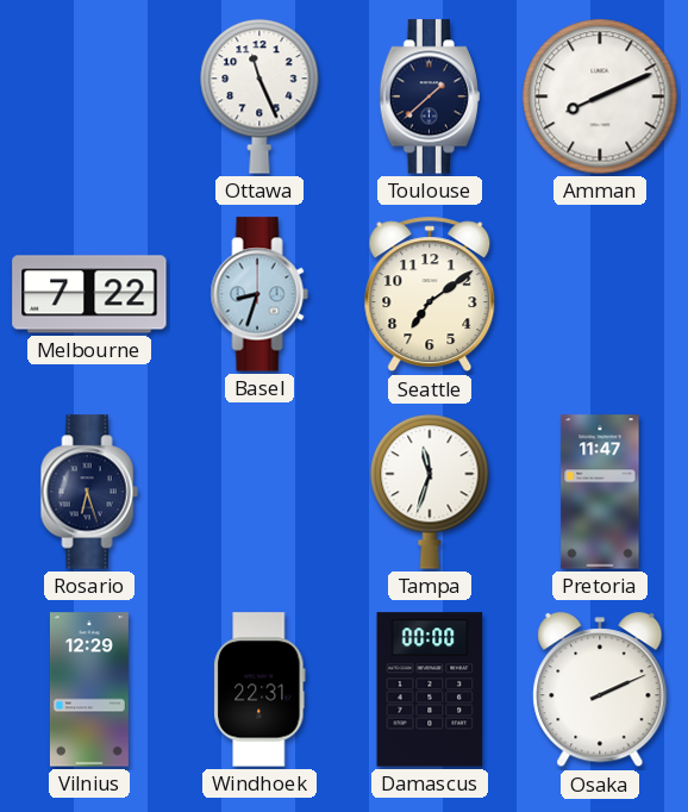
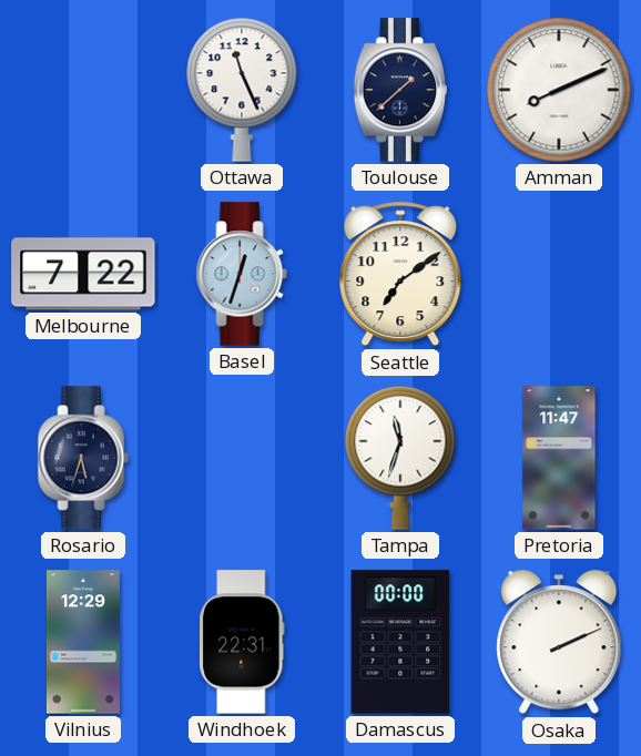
Basel: 8:33 -> 12:33 (242, 274)
Rosario: 6:27 -> 5:33 (83, 458)
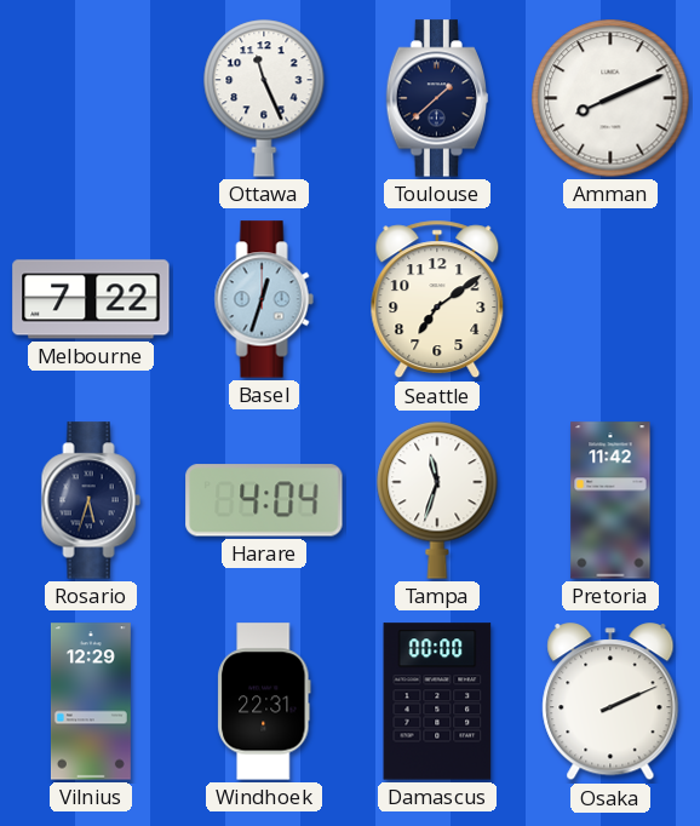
Harare: none -> 4:04 (264, 500)
Pretoria: 11:47 -> 11:42 (610, 500)
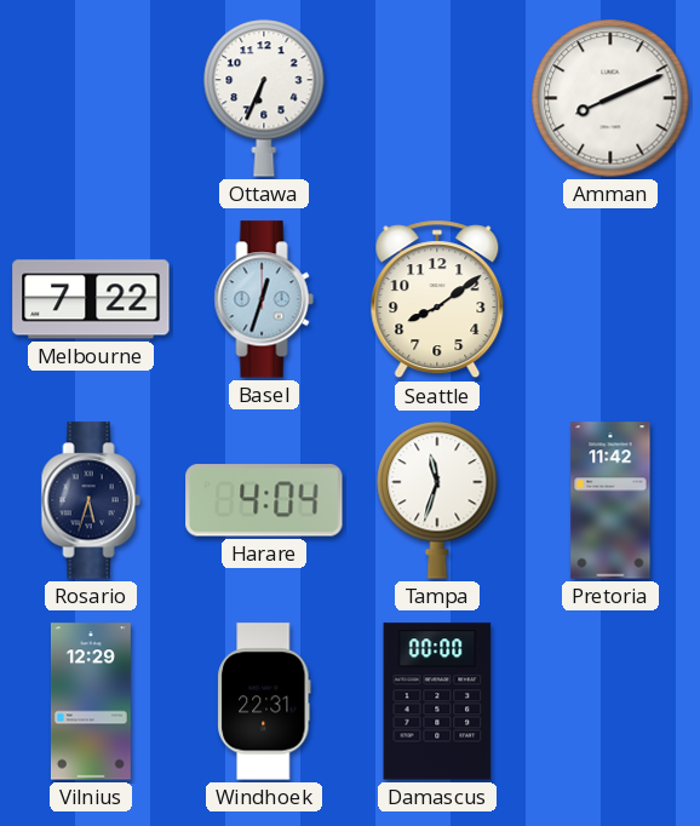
Ottawa: 11:26 -> 6:34 (264, 98)
Toulouse: 1:38 -> none (436, 98)
Seattle: 7:09 -> 8:09 (437, 299)
Osaka: 2:11 -> none (610, 702)
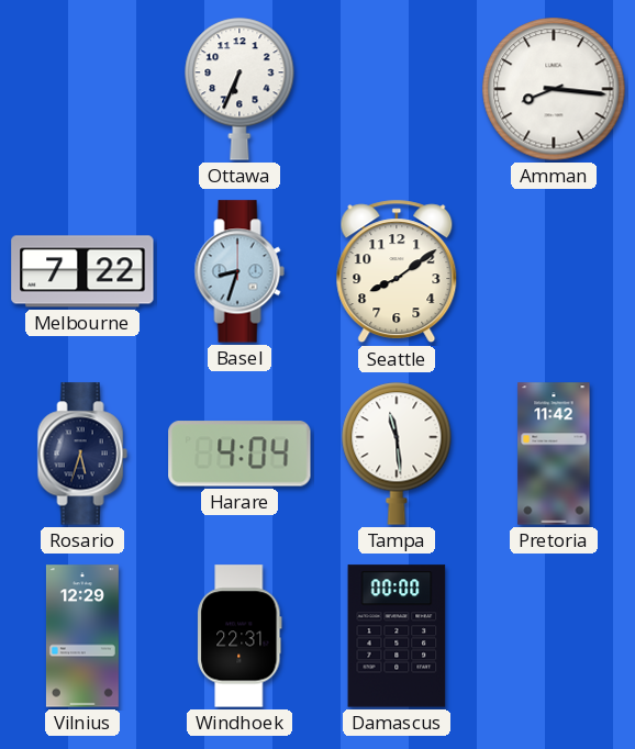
Amman: 8:11 -> 8:16 (554, 89)
Basel: 12:33 -> 8:33 (239, 271)
Tampa: 11:33 -> 11:29 (397, 454)
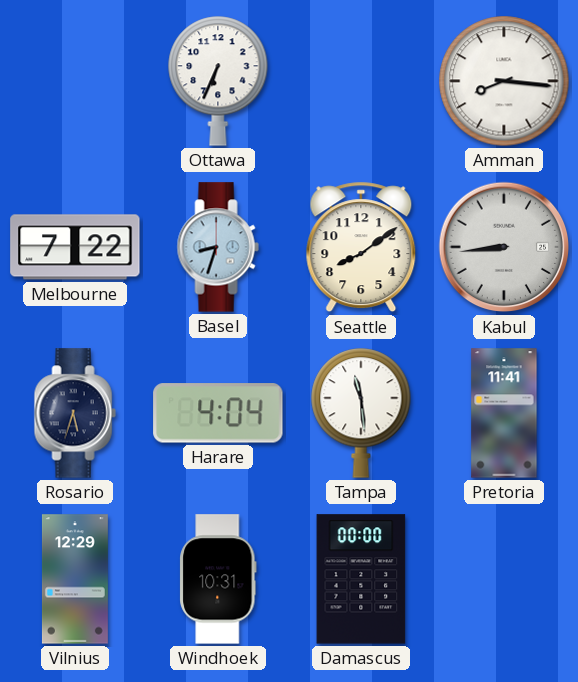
Kabul: none -> 8:44 (504, 247)
Pretoria: 11:42 -> 11:41 (504, 413)
Windhoek: 22:31 -> 10:31 (218, 579)
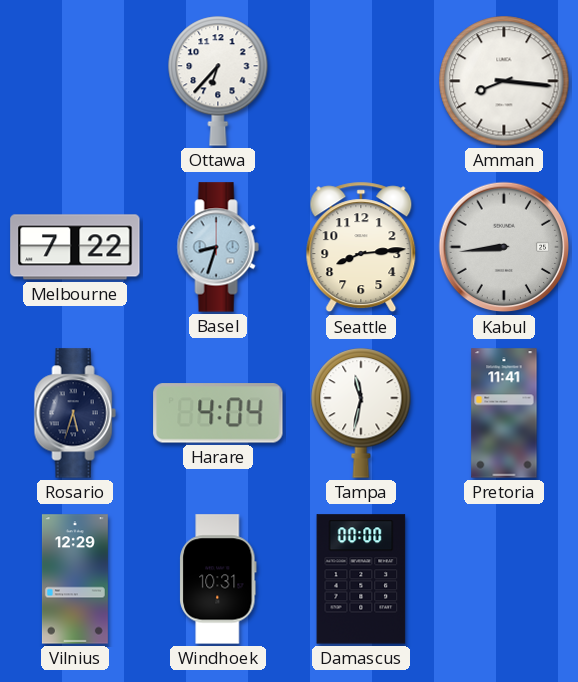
Ottawa: 6:34 -> 6:37 (218, 81)
Seattle: 8:09 -> 8:14 (361, 247)
Tampa: 11:29 -> 11:32 (361, 413)
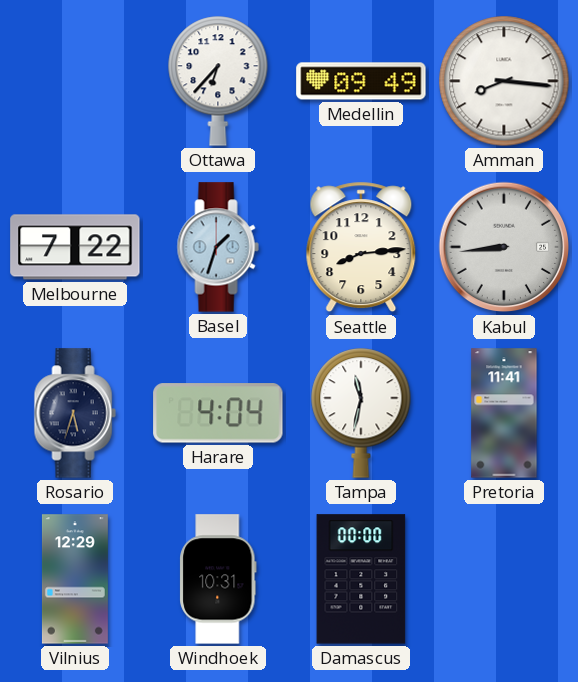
Medellin: none -> 09:49 (361, 81)
Basel: 8:33 -> 1:33 (218, 247)
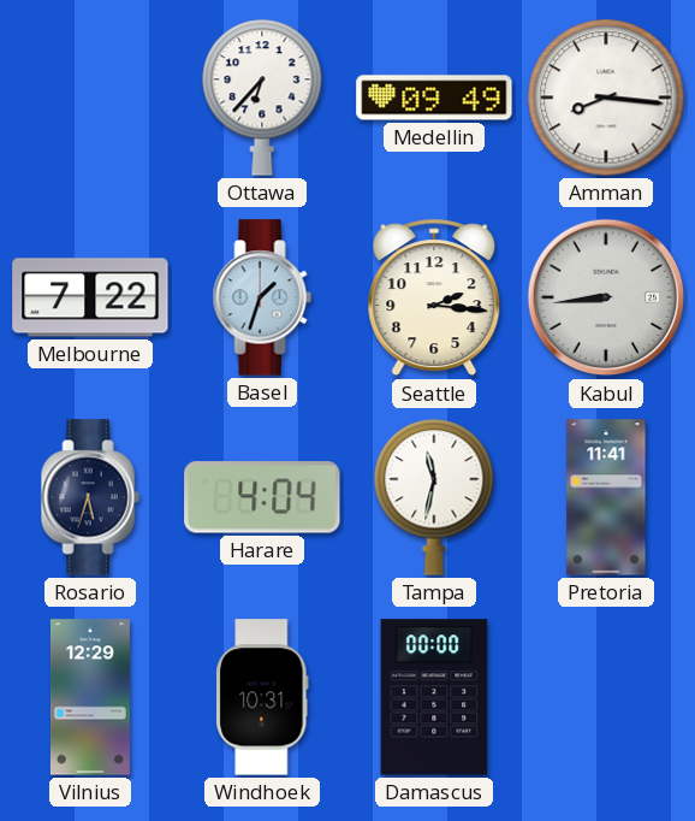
Seattle: 8:14 -> 2:16 (434, 297)
